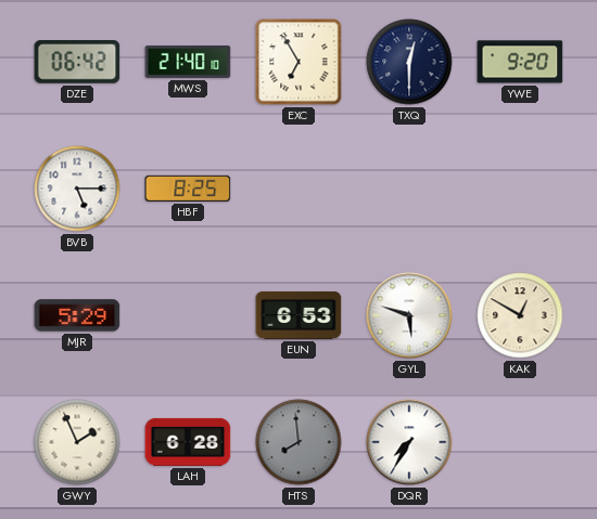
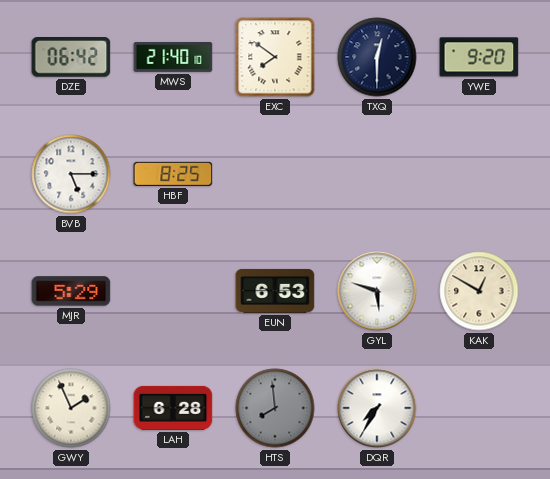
EXC: 6:55 -> 7:51 (275, 57)
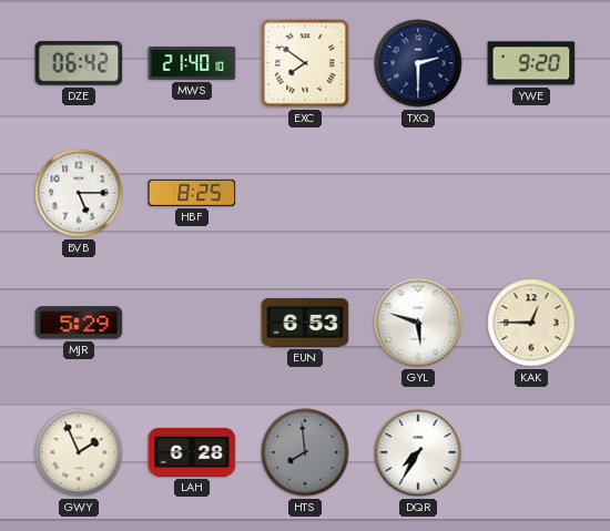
TXQ: 12:30 -> 2:30 (418, 63)
KAK: 12:50 -> 12:45 (531, 323)
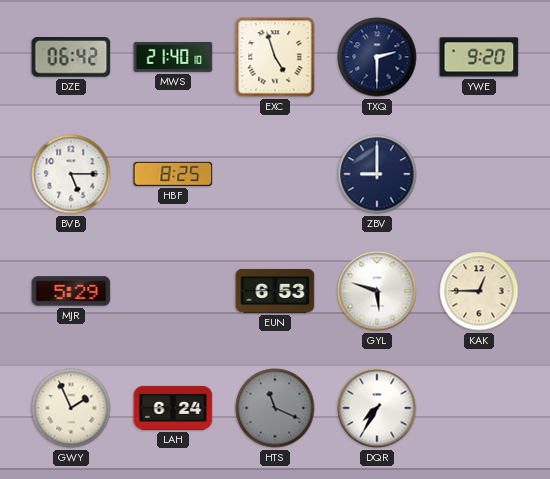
EXC: 7:51 -> 4:57 (275, 57)
ZBV: none -> 9:00 (377, 174)
LAH: 6:28 -> 6:24 (173, 408)
HTS: 7:59 -> 11:19 (275, 408)
